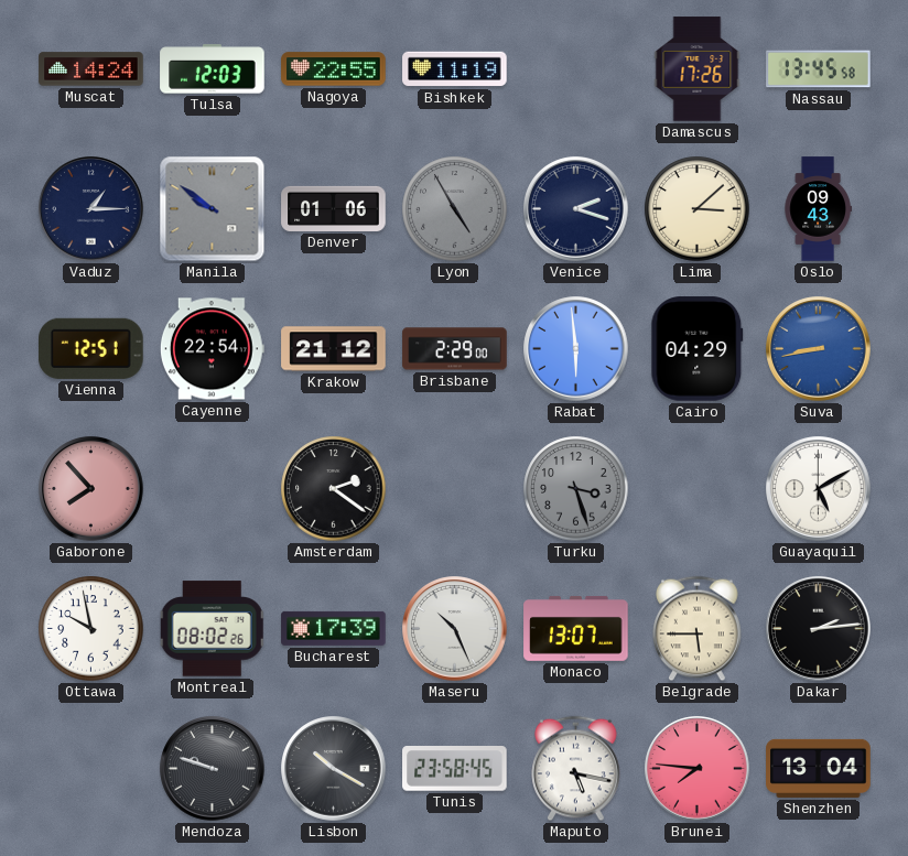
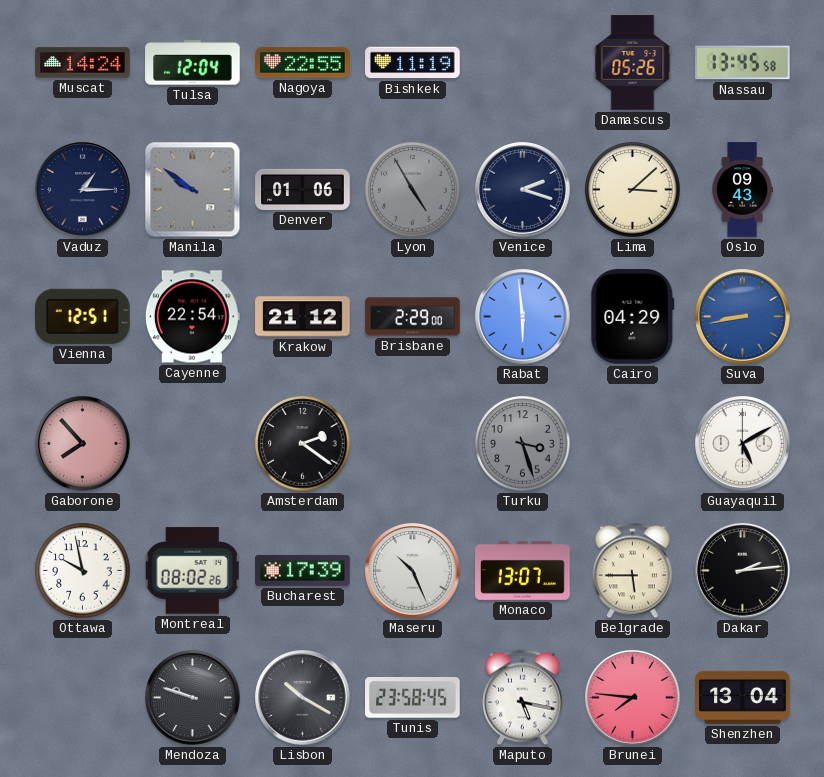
Tulsa: 12:03 -> 12:04 (193, 63)
Damascus: 17:26 -> 05:26 (633, 63)
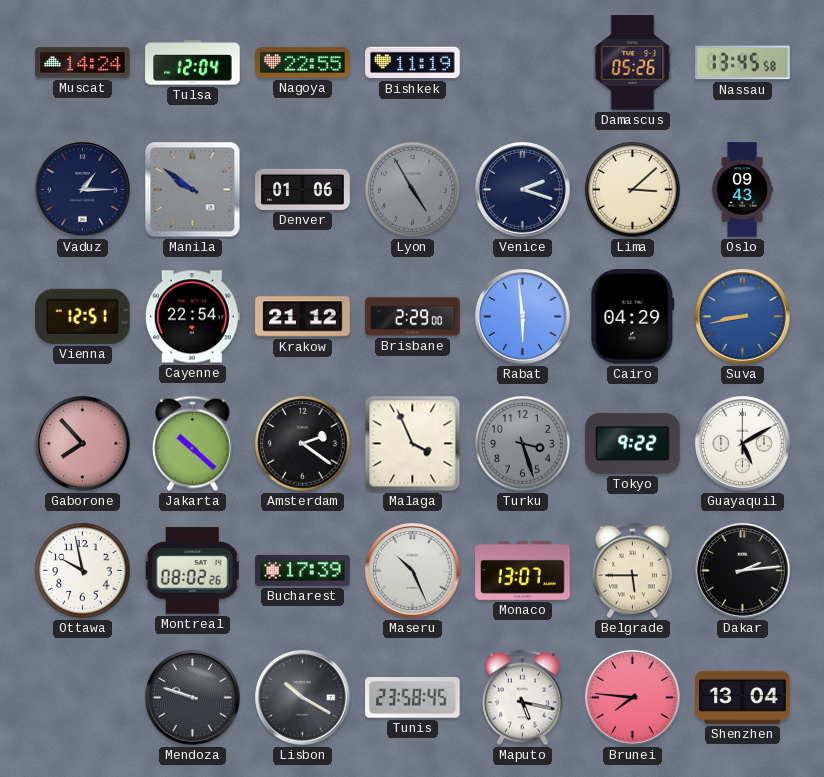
Jakarta: none -> 10:22 (193, 444)
Malaga: none -> 3:56 (413, 444)
Tokyo: none -> 9:22 (633, 443)
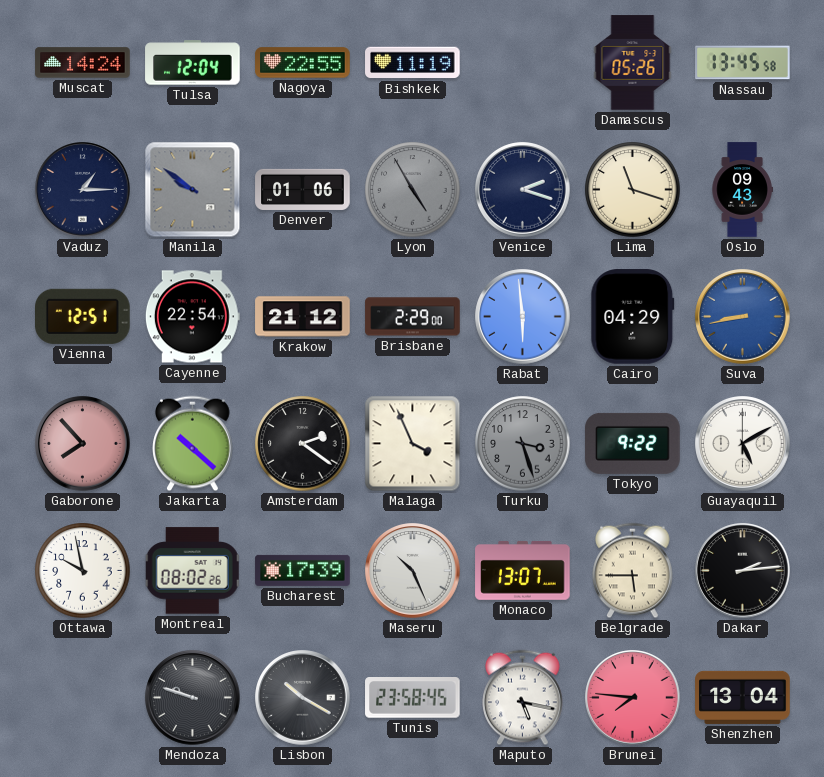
Lima: 3:08 -> 11:18 (633, 190)
